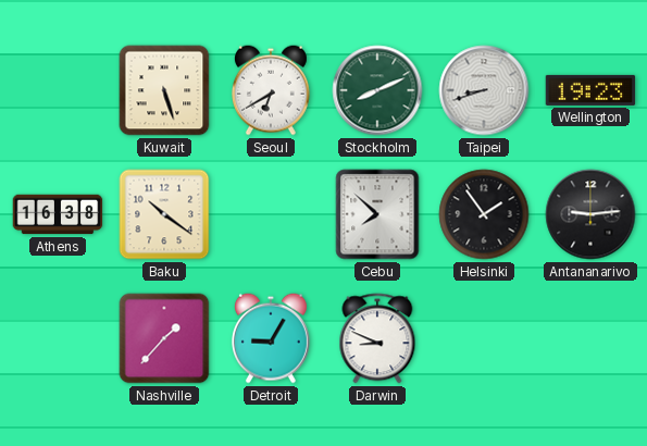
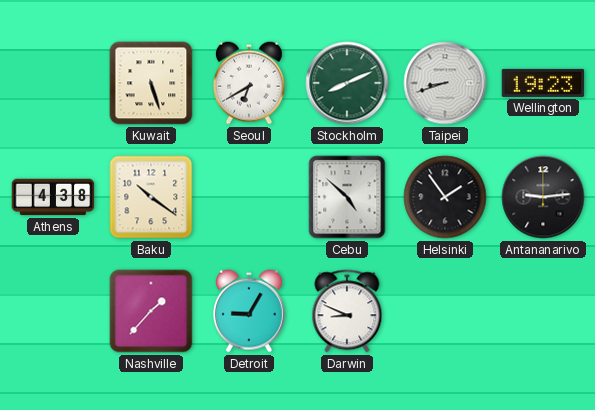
Athens: 16:38 -> 4:38 (53, 197)
Cebu: 7:52 -> 4:52 (347, 197)
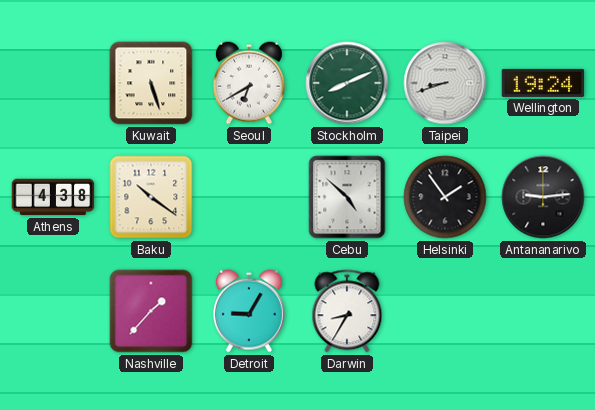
Wellington: 19:23 -> 19:24 (543, 83)
Darwin: 8:49 -> 8:35 (347, 311)
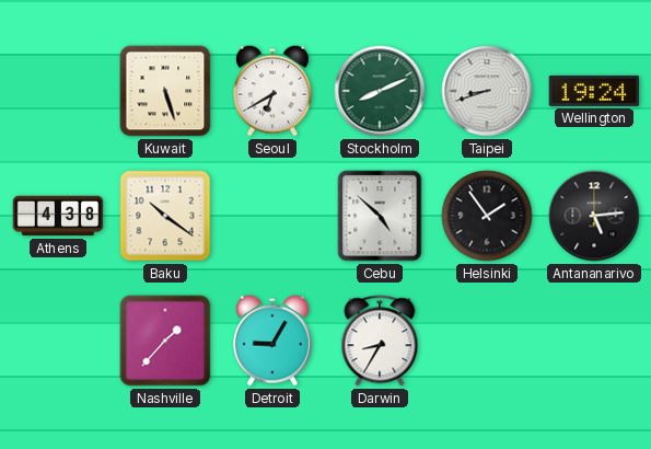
Antananarivo: 9:14 -> 5:14 (594, 216)
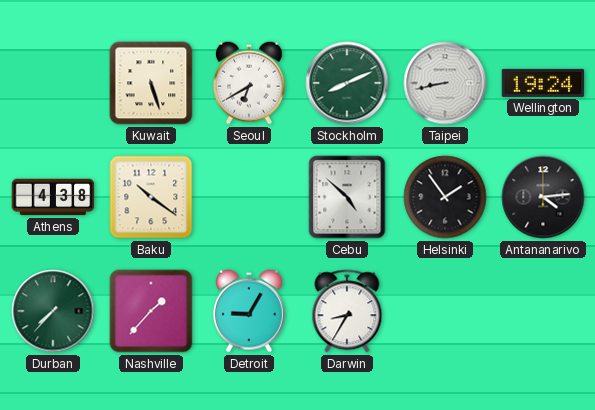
Taipei: 8:42 -> 8:43 (445, 83)
Antananarivo: 5:14 -> 4:14 (543, 197)
Durban: none -> 7:37 (53, 311)
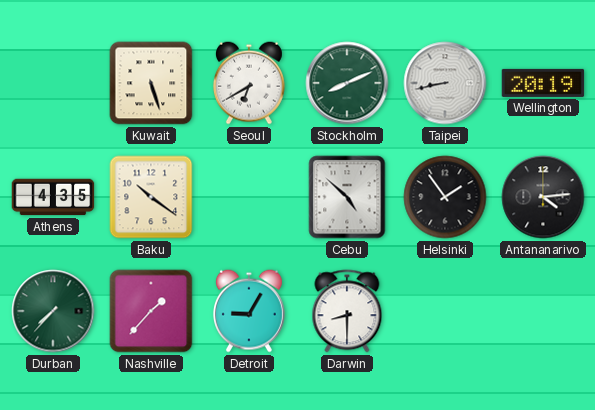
Wellington: 19:24 -> 20:19 (543, 83)
Athens: 4:38 -> 4:35 (53, 197)
Darwin: 8:35 -> 8:30 (347, 311)
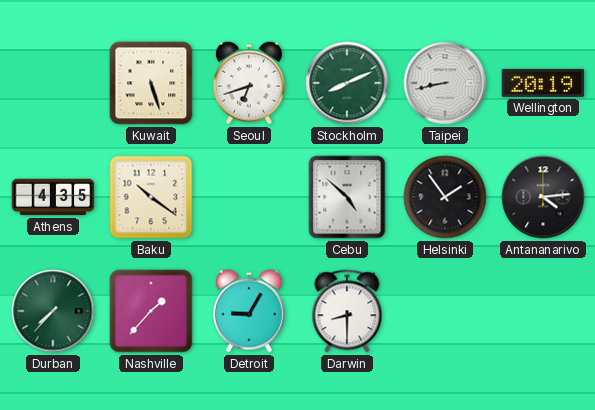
Seoul: 6:40 -> 6:42 (249, 83)
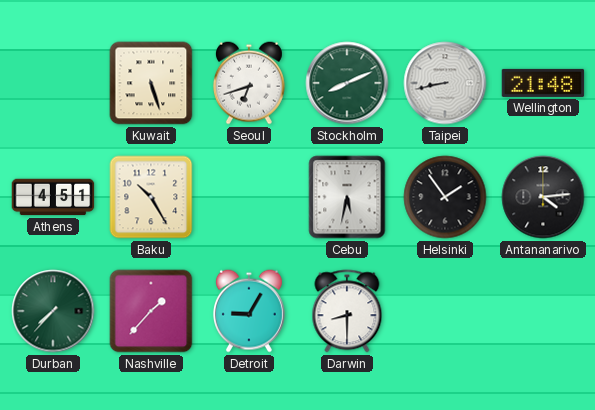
Wellington: 20:19 -> 21:48 (543, 83)
Athens: 4:35 -> 4:51 (53, 197)
Baku: 10:21 -> 10:25 (151, 197)
Cebu: 4:52 -> 5:32 (347, 197)
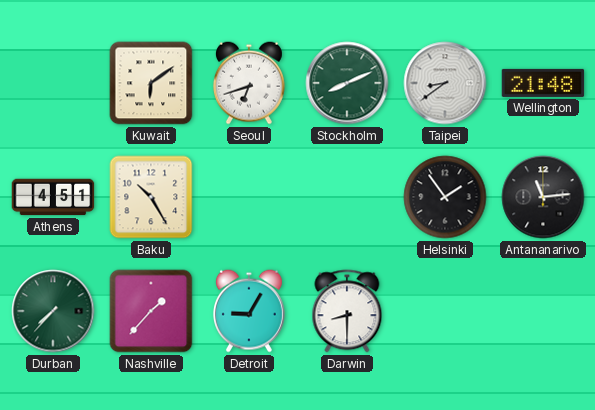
Kuwait: 5:27 -> 6:09 (151, 83)
Taipei: 8:43 -> 8:39 (445, 83)
Cebu: 5:32 -> none (347, 197)
Antananarivo: 4:14 -> 11:14 (543, 197)
